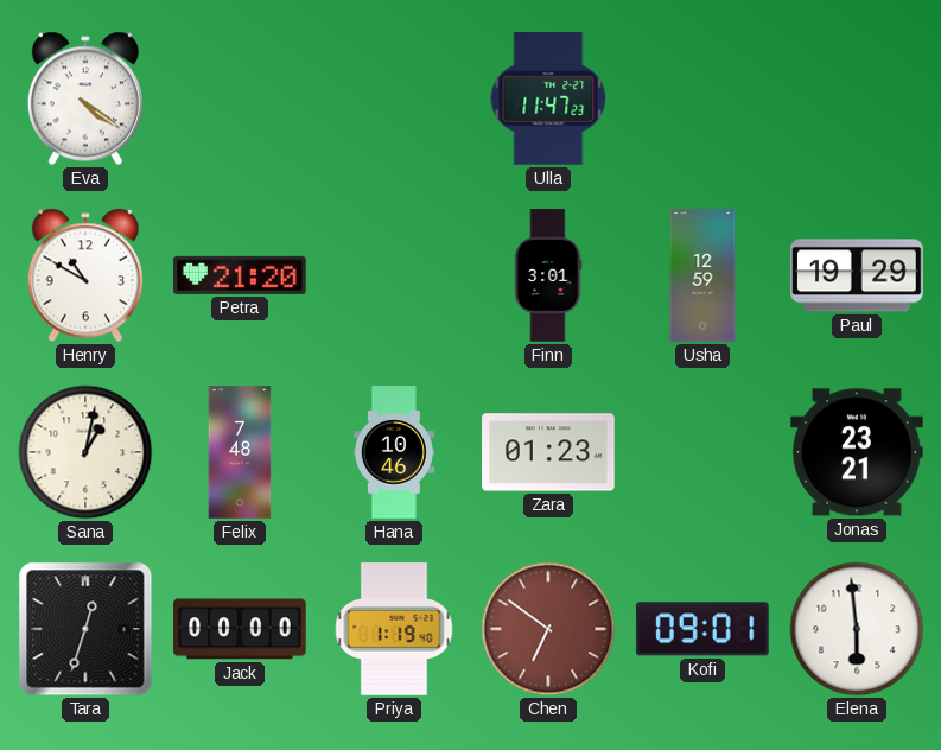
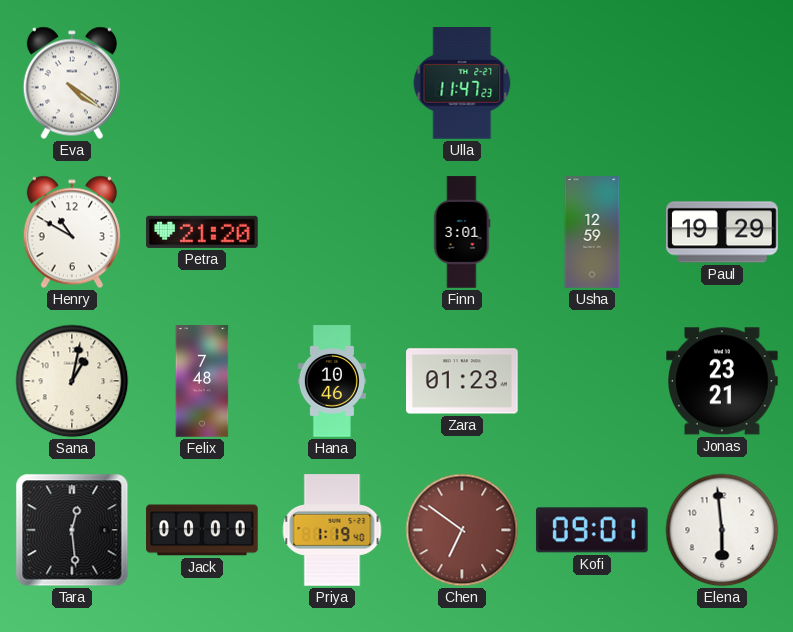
Tara: 12:33 -> 12:29 (72, 530)
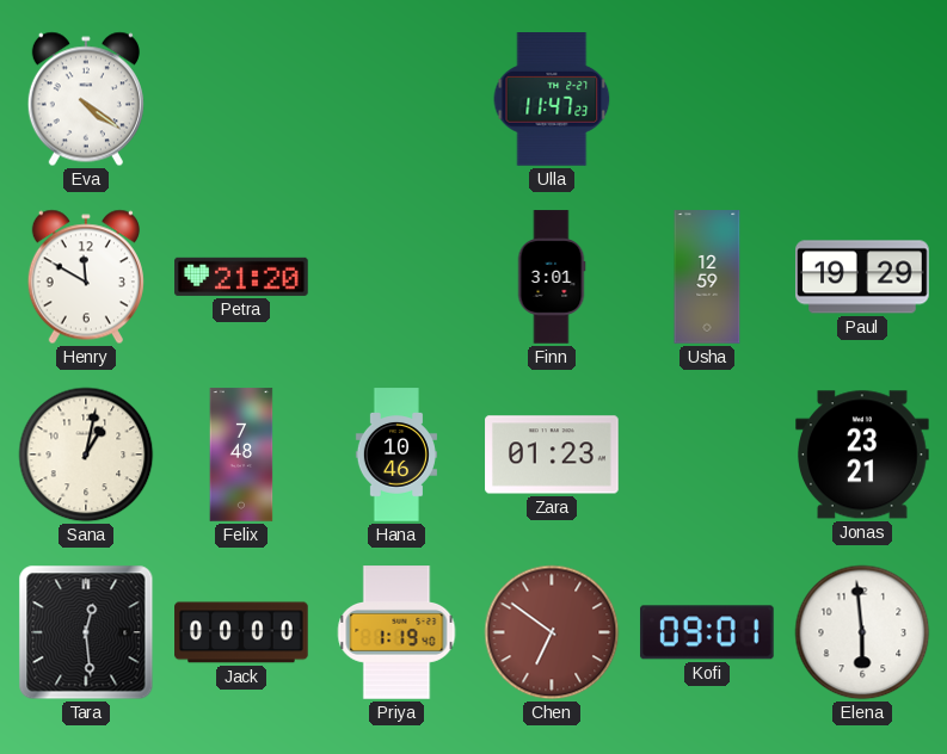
Henry: 10:50 -> 11:50 (86, 277)
